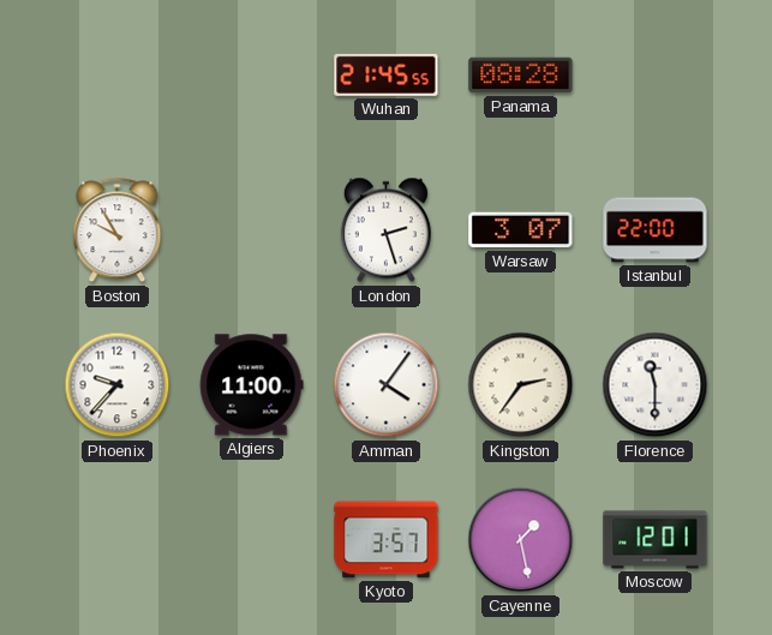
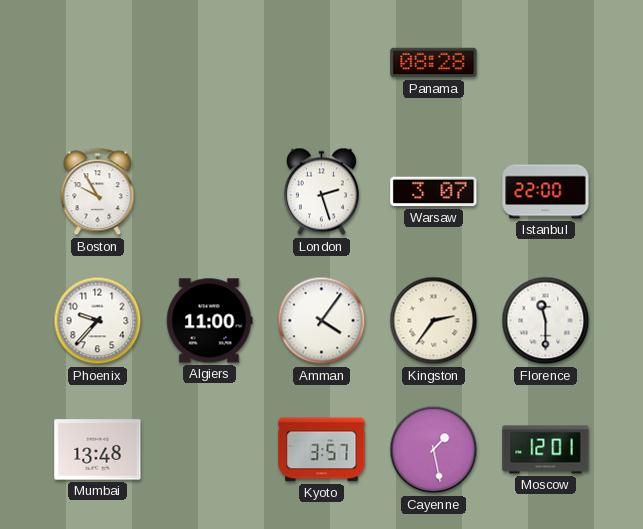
Wuhan: 21:45 -> none (387, 74)
Mumbai: none -> 13:48 (98, 450)
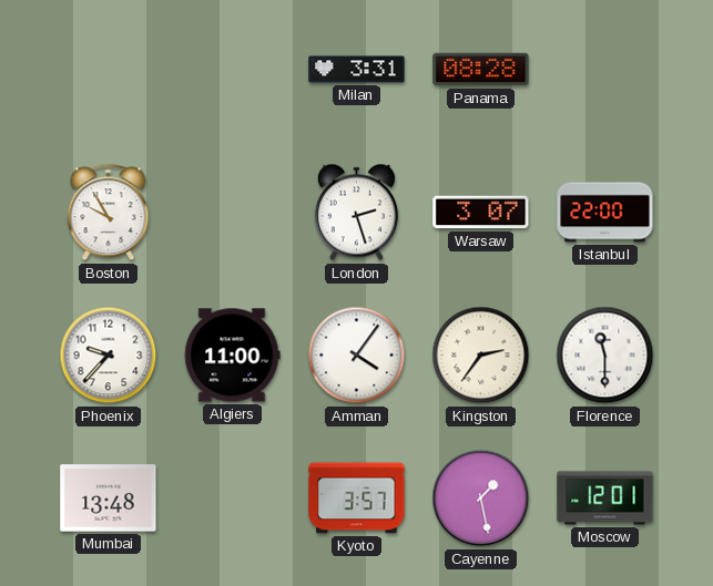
Milan: none -> 3:31 (357, 70)
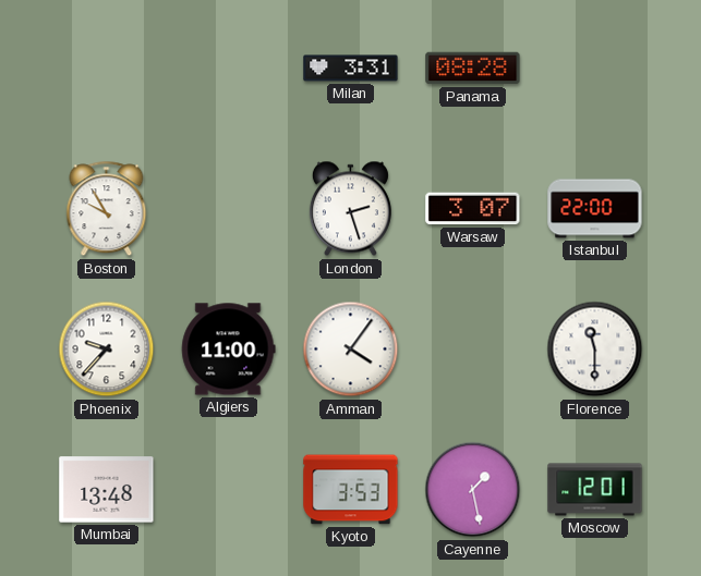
Kingston: 2:36 -> none (481, 356)
Kyoto: 3:57 -> 3:53 (351, 490)
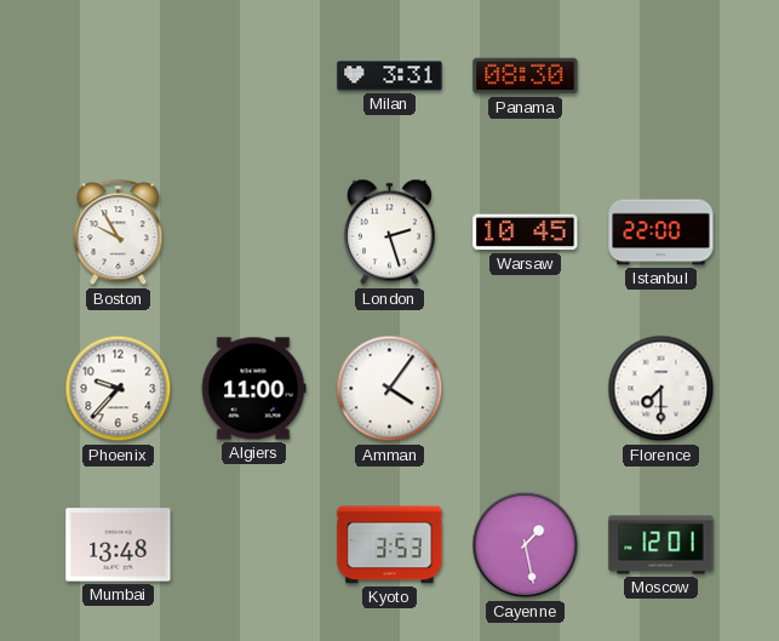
Panama: 08:28 -> 08:30 (526, 76)
Warsaw: 3:07 -> 10:45 (526, 233)
Florence: 11:30 -> 7:30 (661, 389)
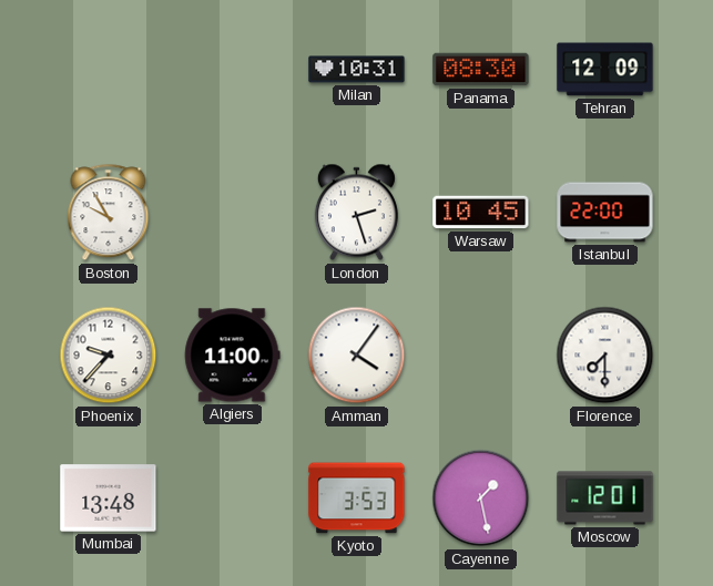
Milan: 3:31 -> 10:31 (357, 70)
Tehran: none -> 12:09 (605, 70)
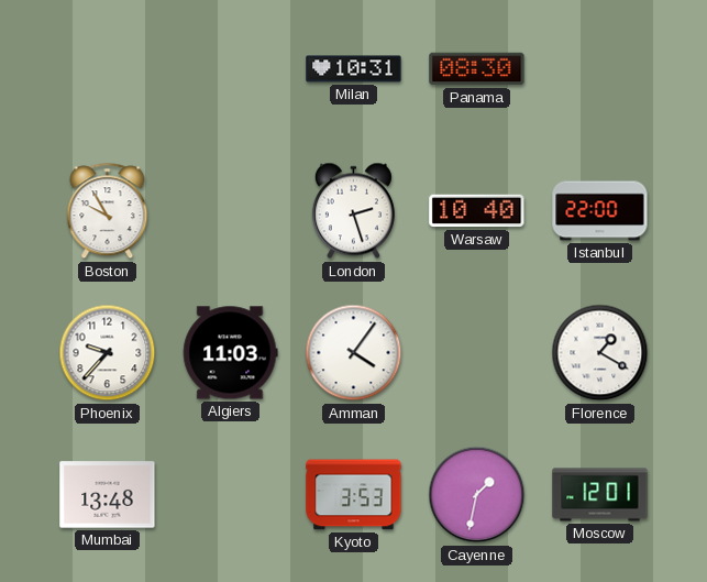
Tehran: 12:09 -> none (605, 70)
Warsaw: 10:45 -> 10:40 (477, 211)
Algiers: 11:00 -> 11:03 (230, 353)
Florence: 7:30 -> 1:20 (600, 353)
Cayenne: 1:28 -> 1:32 (477, 495)
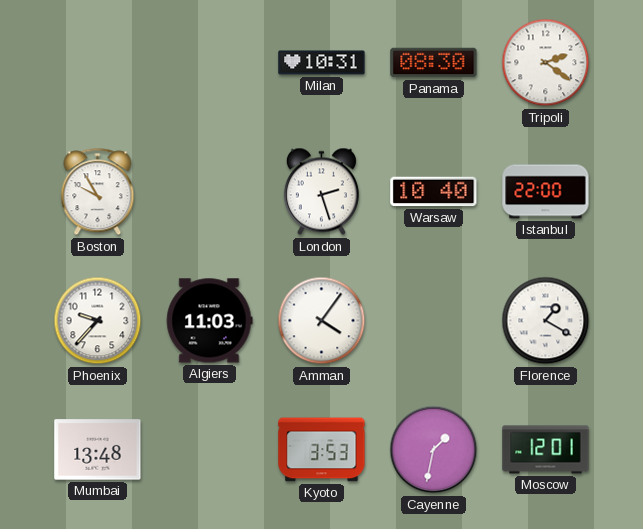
Tripoli: none -> 2:21 (546, 63)
